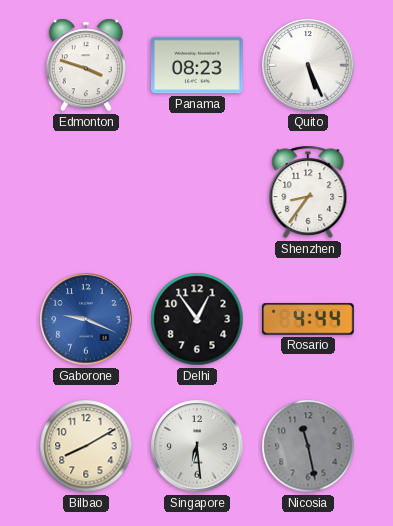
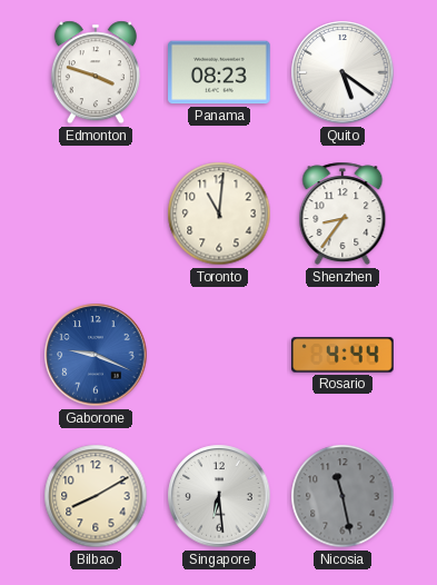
Quito: 5:26 -> 5:21 (342, 72)
Toronto: none -> 11:01 (219, 214)
Delhi: 12:54 -> none (197, 319)
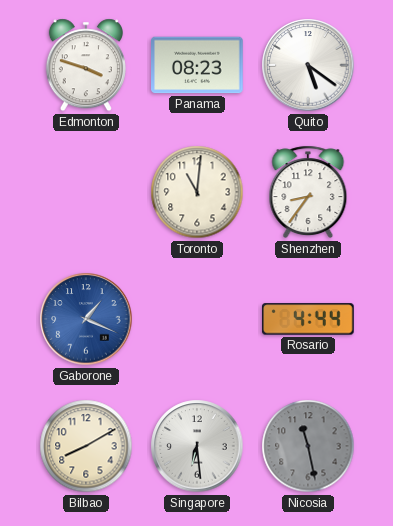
Gaborone: 9:19 -> 1:19 (86, 319)
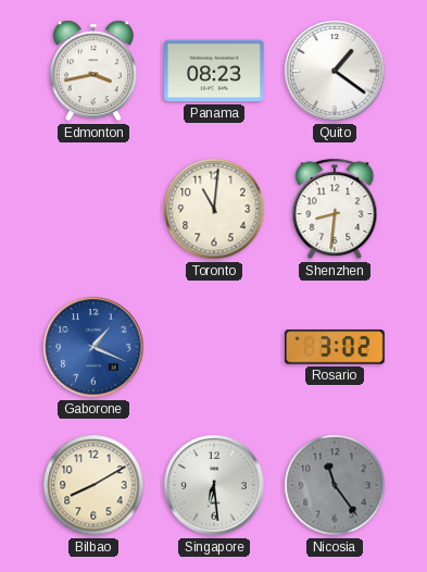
Edmonton: 3:48 -> 3:43 (93, 71)
Quito: 5:21 -> 1:21 (335, 71)
Shenzhen: 8:36 -> 8:31 (335, 209)
Rosario: 4:44 -> 3:02 (336, 347)
Nicosia: 11:28 -> 11:24 (335, 485)
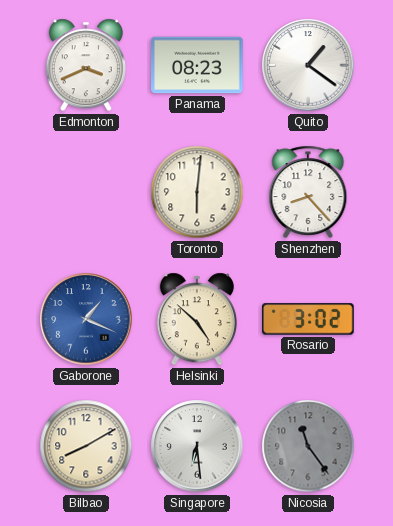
Edmonton: 3:43 -> 3:41 (86, 65)
Toronto: 11:01 -> 6:01 (197, 192)
Shenzhen: 8:31 -> 8:23 (308, 192)
Helsinki: none -> 4:52 (197, 319)
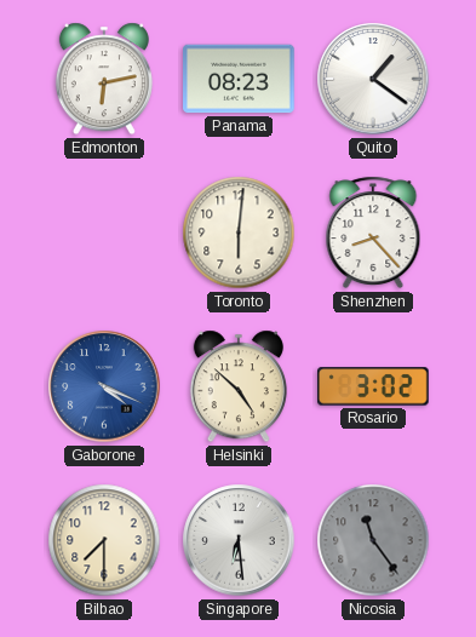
Edmonton: 3:41 -> 6:13 (104, 79)
Gaborone: 1:19 -> 4:19 (104, 386)
Bilbao: 8:10 -> 7:30 (104, 540)
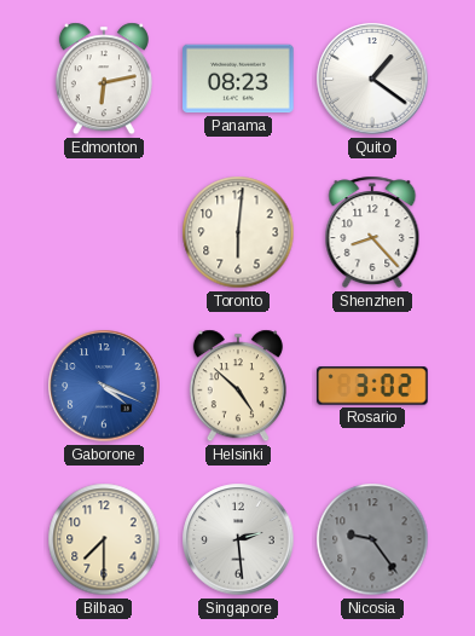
Singapore: 6:29 -> 2:29 (238, 539)
Nicosia: 11:24 -> 9:24 (372, 539)
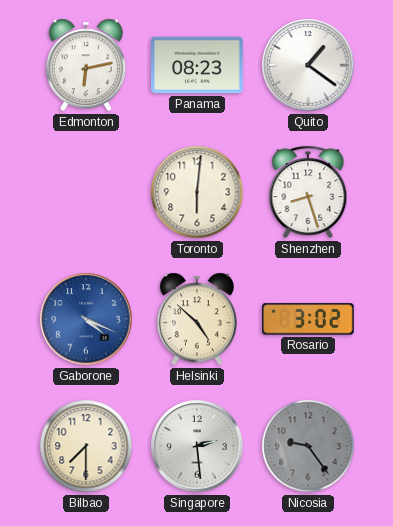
Shenzhen: 8:23 -> 8:27 (308, 192)
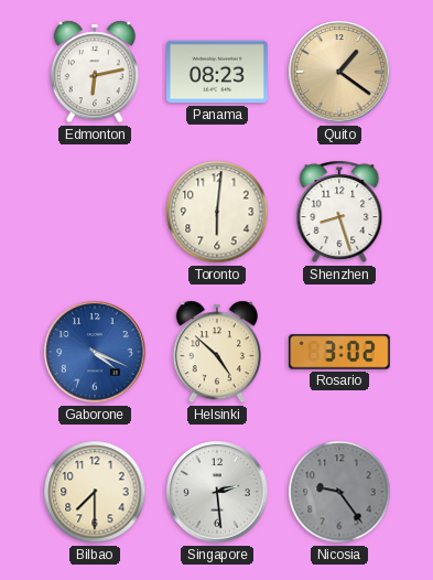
Quito dial: white -> champagne (339, 72)
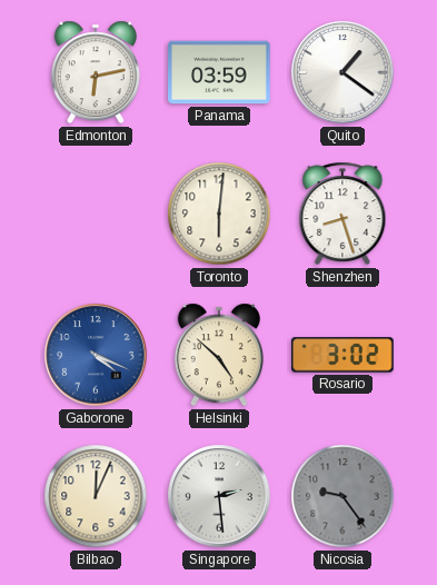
Panama: 08:23 -> 03:59 (220, 72)
Quito dial: champagne -> white (342, 72)
Bilbao: 7:30 -> 12:04 (96, 496)
